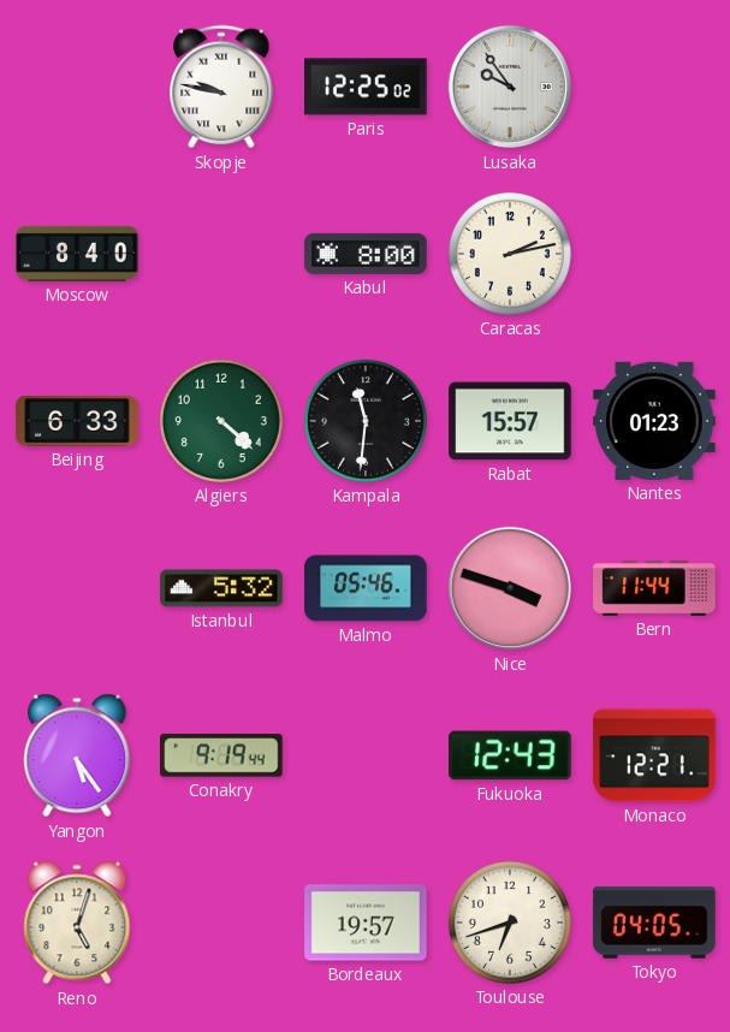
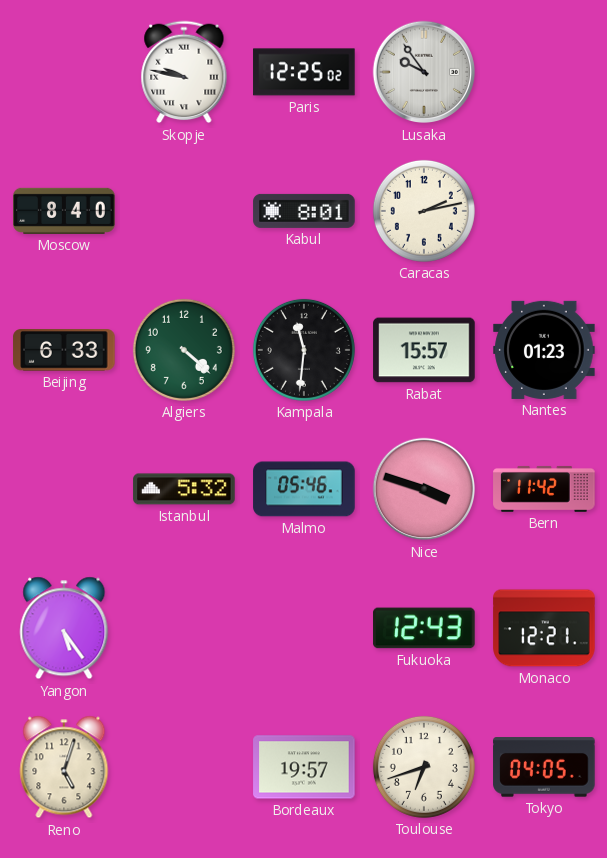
Kabul: 8:00 -> 8:01 (304, 211)
Bern: 11:44 -> 11:42 (544, 489)
Conakry: 9:19 -> none (221, 755)
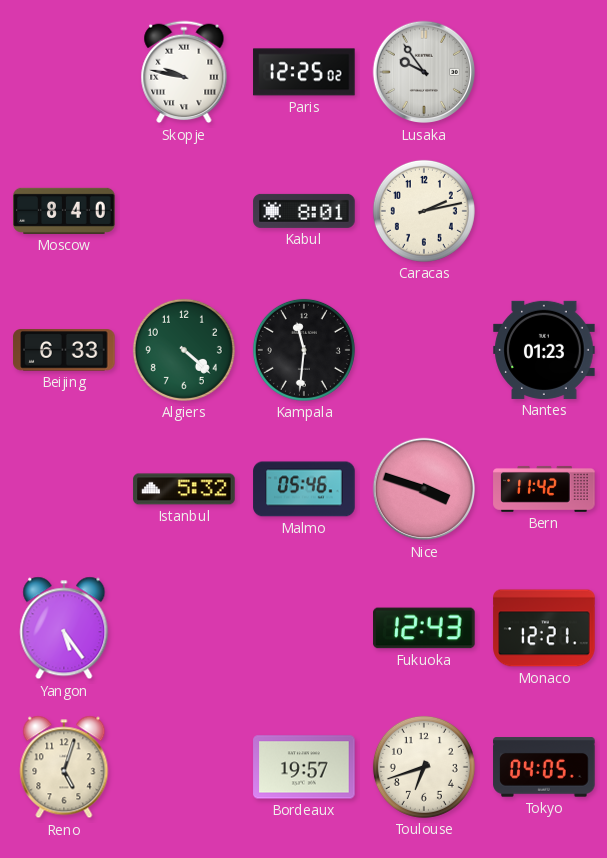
Rabat: 15:57 -> none (424, 350)
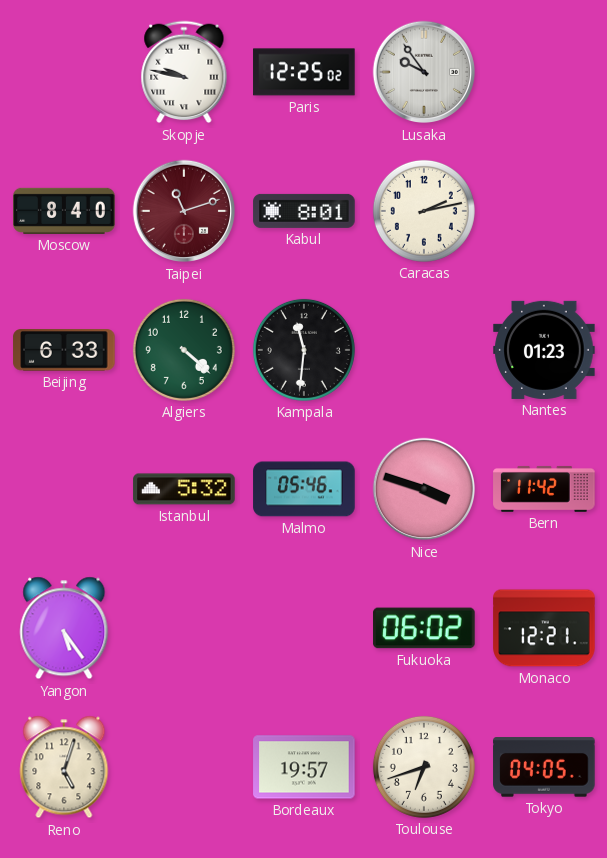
Taipei: none -> 11:12 (184, 211)
Fukuoka: 12:43 -> 06:02 (424, 628)
